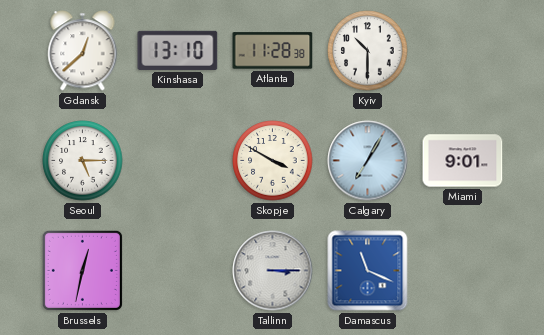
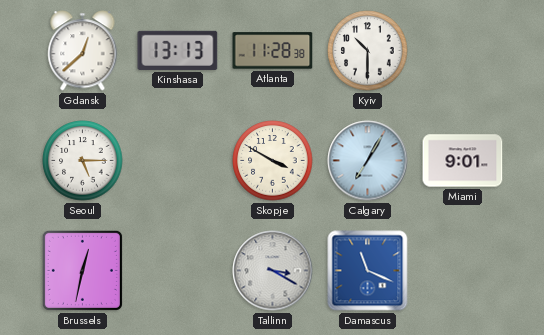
Kinshasa: 13:10 -> 13:13 (178, 50)
Tallinn: 3:15 -> 3:20 (273, 271)
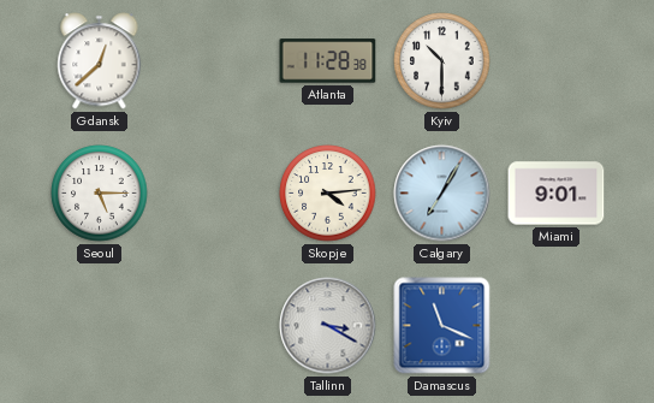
Kinshasa: 13:13 -> none (178, 50)
Skopje: 3:50 -> 4:14 (328, 194)
Brussels: 12:32 -> none (82, 270)
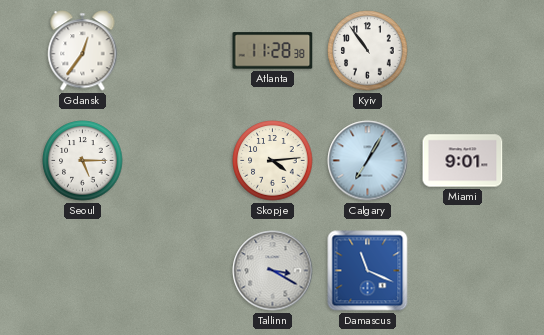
Gdansk: 12:38 -> 12:36 (83, 51)
Kyiv: 10:30 -> 10:54 (368, 51)
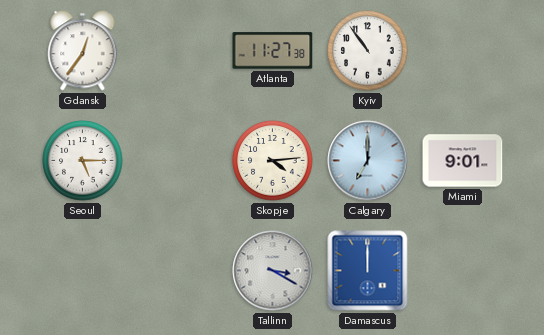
Atlanta: 11:28 -> 11:27 (273, 51)
Calgary: 7:05 -> 7:00 (368, 161)
Damascus: 11:19 -> 12:00 (368, 271)
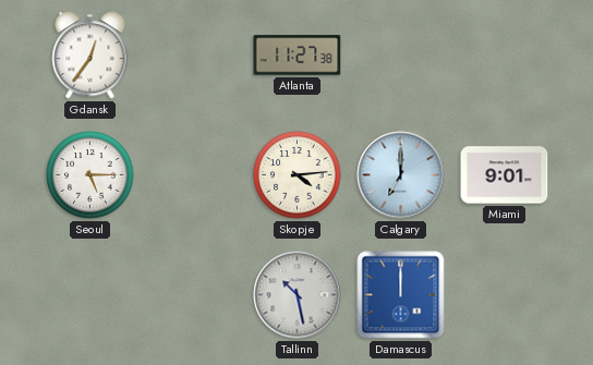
Kyiv: 10:54 -> none (368, 51)
Tallinn: 3:20 -> 10:28 (298, 295)
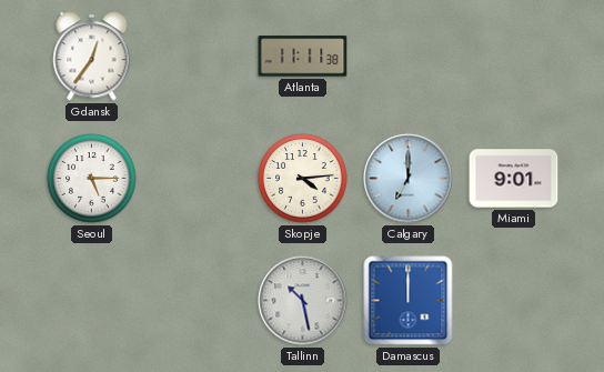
Atlanta: 11:27 -> 11:11 (303, 57)
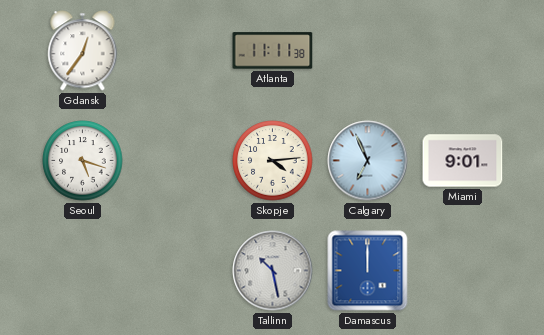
Seoul: 5:15 -> 5:18 (83, 161)
Calgary: 7:00 -> 6:56 (368, 161)
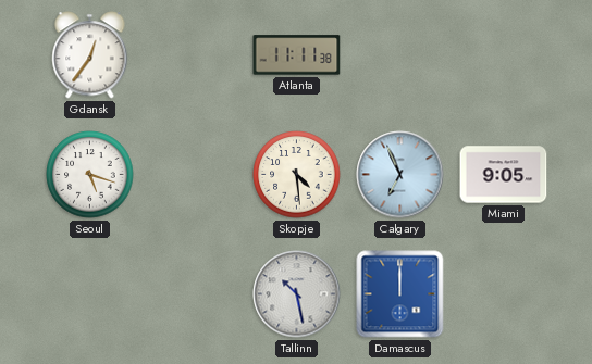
Skopje: 4:14 -> 4:29 (297, 175)
Miami: 9:01 -> 9:05 (504, 175)
